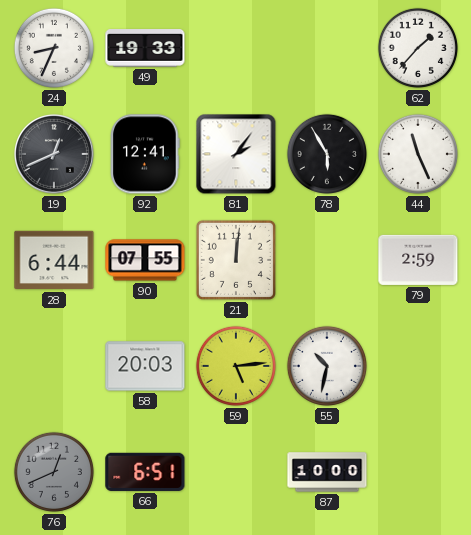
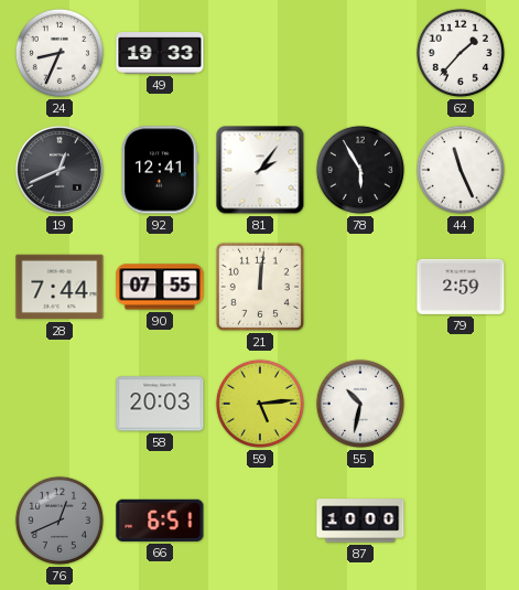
28: 6:44 -> 7:44 (60, 287)
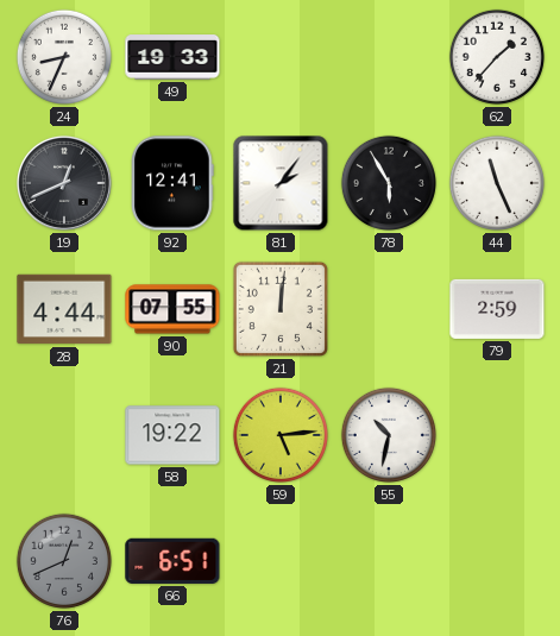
28: 7:44 -> 4:44 (64, 309)
58: 20:03 -> 19:22 (172, 435)
87: 10:00 -> none (360, 521)
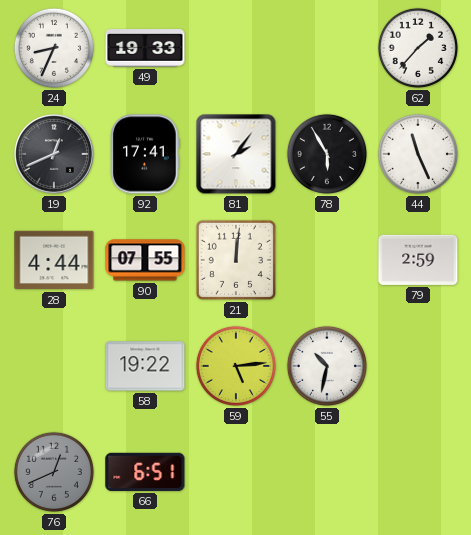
92: 12:41 -> 17:41 (145, 154)
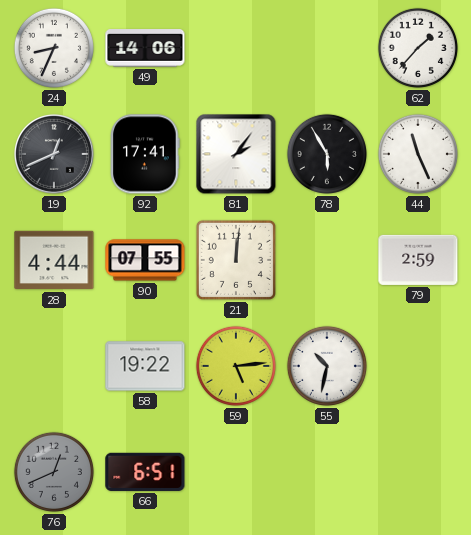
49: 19:33 -> 14:06 (145, 48)
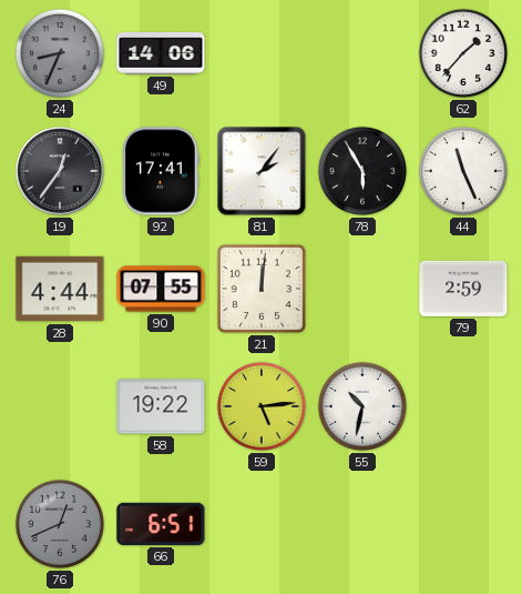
24 dial: white -> grey (60, 53)
19: 12:41 -> 12:36 (60, 171)
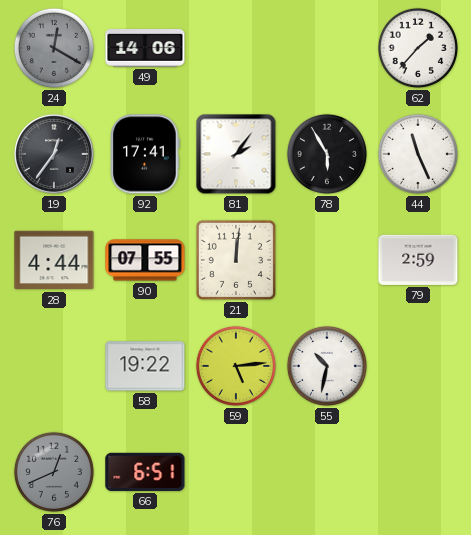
24: 8:34 -> 12:20 (54, 48)
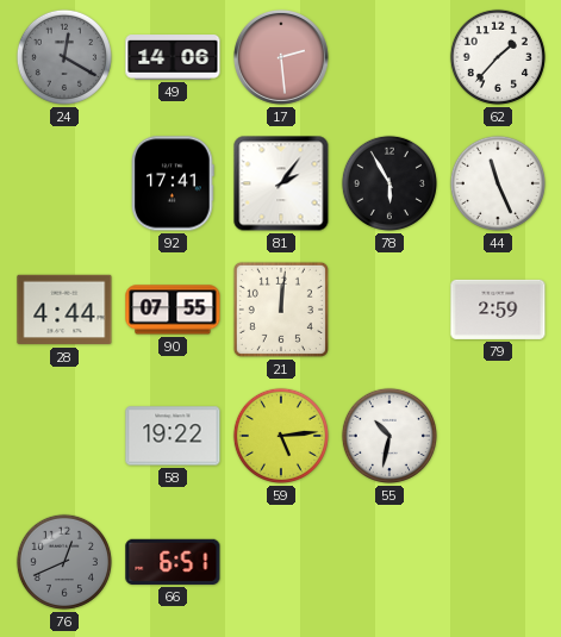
17: none -> 2:29 (281, 57)
19: 12:36 -> none (54, 154)
